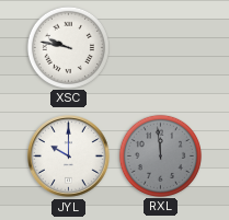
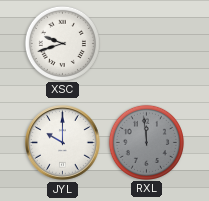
XSC: 9:47 -> 9:42 (62, 43)
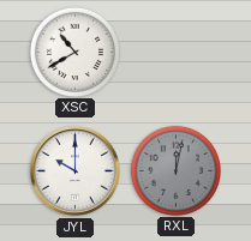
XSC: 9:42 -> 10:40 (74, 52)
RXL: 11:59 -> 12:02 (175, 170)
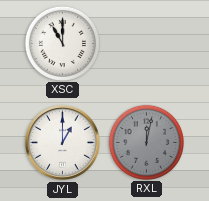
XSC: 10:40 -> 11:00 (62, 43)
JYL: 10:00 -> 1:00 (63, 143)
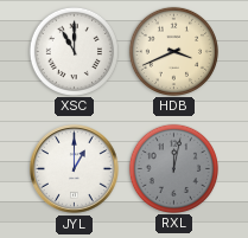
HDB: none -> 3:41 (173, 51)
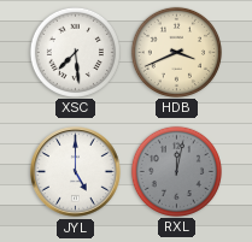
XSC: 11:00 -> 7:29 (75, 52)
JYL: 1:00 -> 5:00 (76, 172)
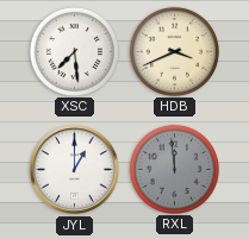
JYL: 5:00 -> 1:00 (75, 170)
RXL: 12:02 -> 11:59 (174, 169)
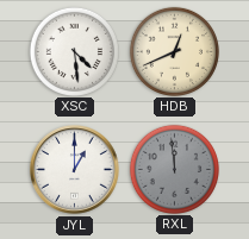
XSC: 7:29 -> 4:29 (74, 51)
HDB: 3:41 -> 12:41 (174, 51)
